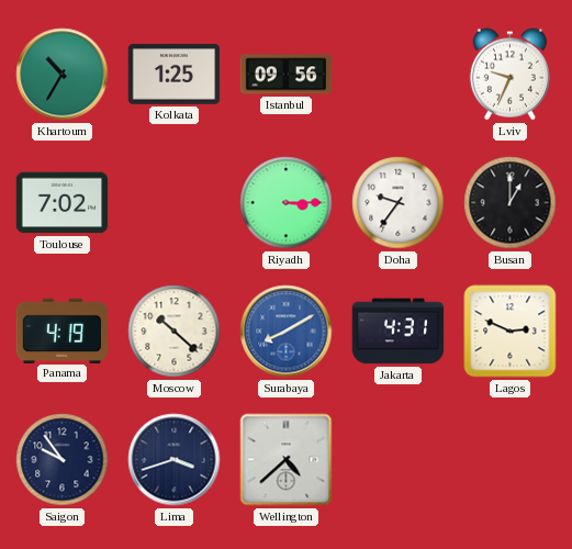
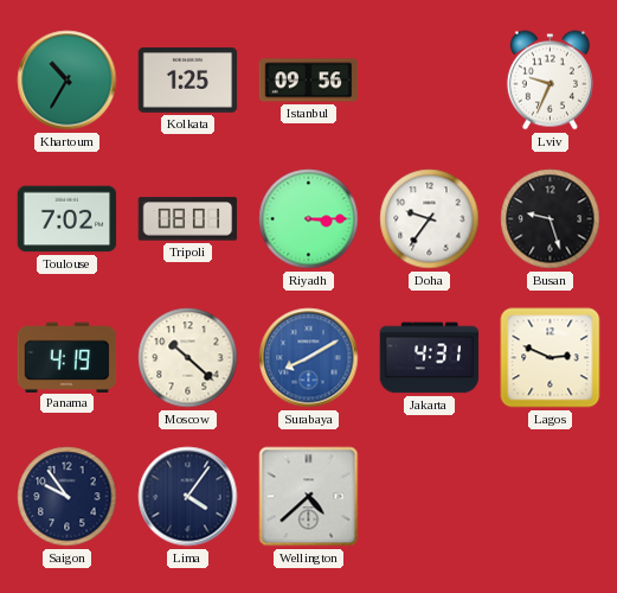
Tripoli: none -> 08:01 (188, 219)
Busan: 1:00 -> 9:27 (551, 219)
Lima: 3:42 -> 4:06 (188, 497)
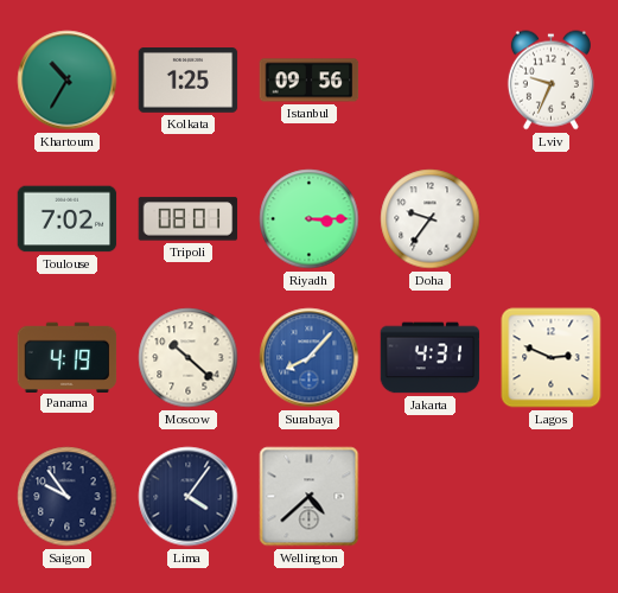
Busan: 9:27 -> none (551, 219)
Surabaya: 8:10 -> 8:07 (310, 358)
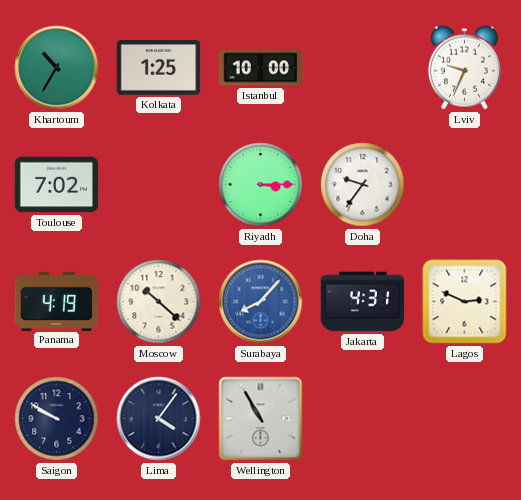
Istanbul: 09:56 -> 10:00 (261, 68)
Tripoli: 08:01 -> none (189, 219)
Saigon: 9:54 -> 9:50 (57, 419)
Wellington: 4:38 -> 10:55 (261, 419)
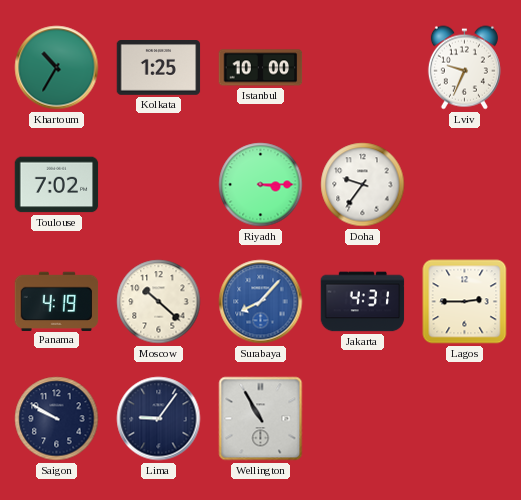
Lagos: 2:49 -> 2:45 (465, 302)
Lima: 4:06 -> 9:06 (159, 419)
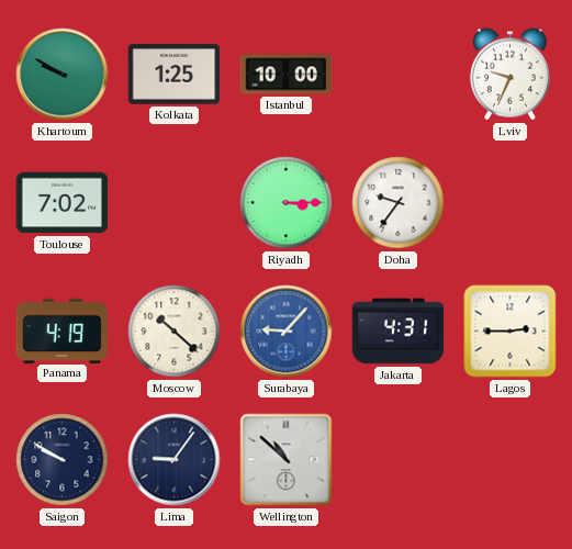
Khartoum: 10:35 -> 9:50 (63, 75)
Surabaya: 8:07 -> 9:07 (287, 332)
Wellington: 10:55 -> 10:52 (287, 460)
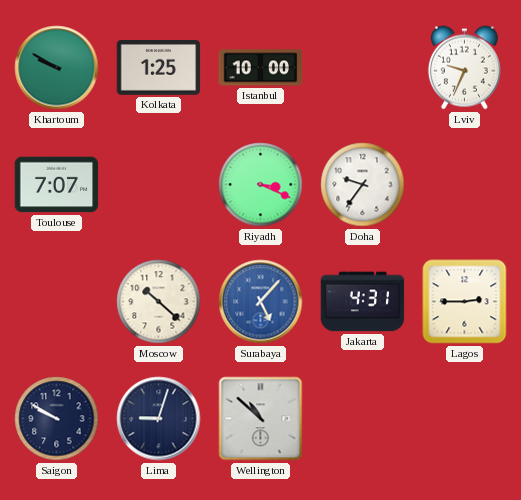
Toulouse: 7:02 -> 7:07 (57, 185)
Riyadh: 3:15 -> 3:19 (261, 185)
Panama: 4:19 -> none (63, 330)
Surabaya: 9:07 -> 5:07 (261, 302)
Lima: 9:06 -> 9:03 (159, 419)
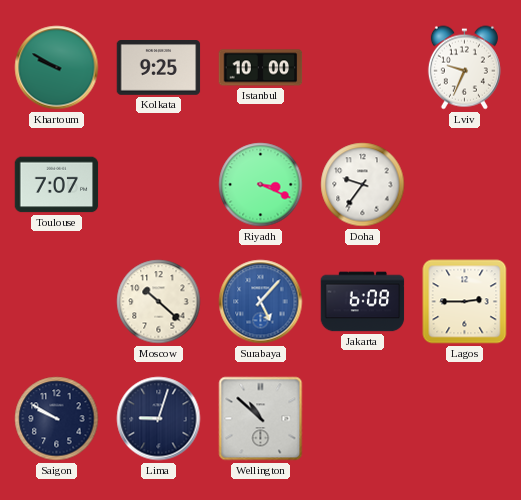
Kolkata: 1:25 -> 9:25 (159, 68)
Jakarta: 4:31 -> 6:08 (363, 302)
